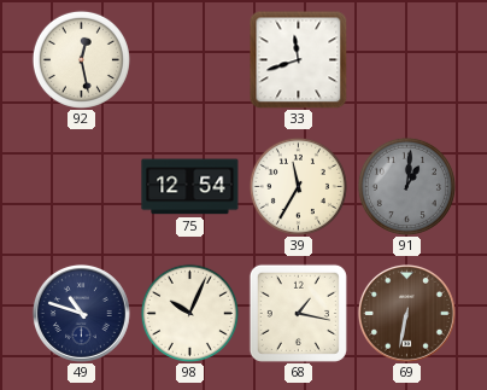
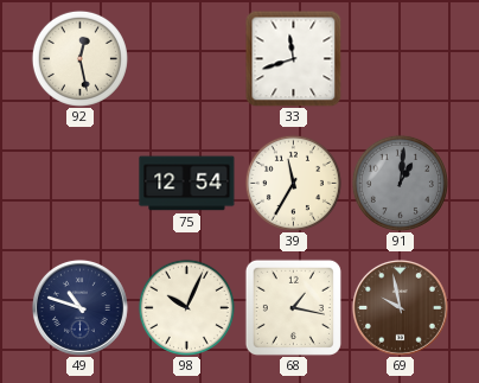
69: 6:32 -> 9:58 (400, 307)
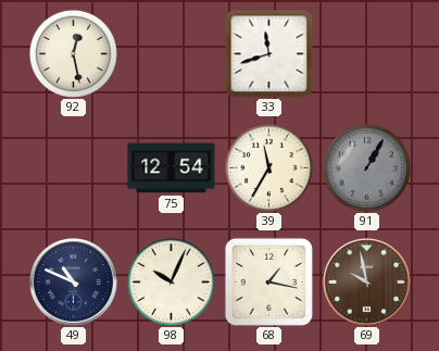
91: 1:01 -> 1:05 (366, 167)
49: 10:48 -> 10:49 (73, 281)
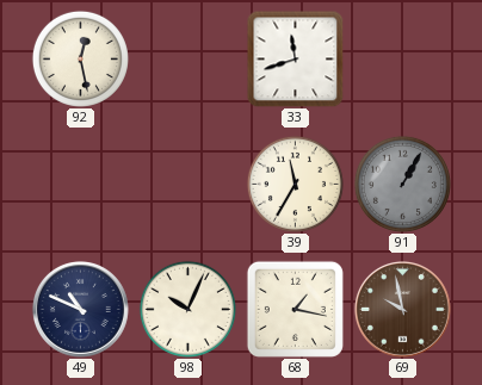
75: 12:54 -> none (172, 168)
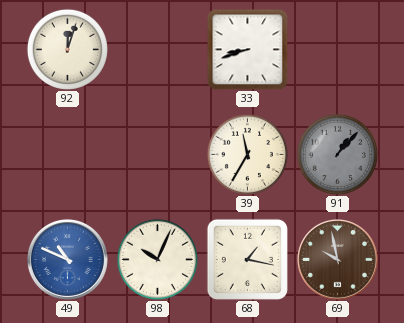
92: 12:28 -> 12:03 (67, 49)
33: 11:42 -> 8:42 (247, 49)
91: 1:05 -> 1:07 (337, 154)
49 dial: navy -> blue (67, 259)
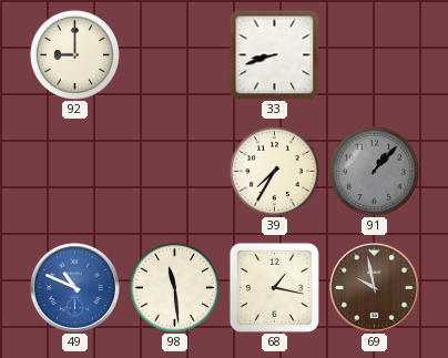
92: 12:03 -> 9:00 (74, 54)
39: 11:35 -> 7:35 (274, 171)
98: 10:04 -> 11:29 (174, 287)
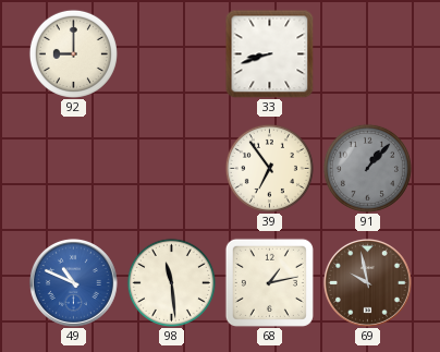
39: 7:35 -> 6:54 (269, 168)
68: 1:17 -> 1:13 (269, 282)
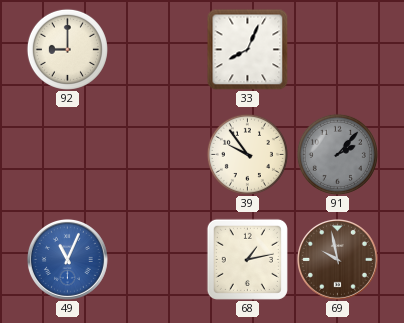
33: 8:42 -> 8:04 (247, 49)
39: 6:54 -> 9:54 (247, 154)
91: 1:07 -> 2:07 (337, 154)
49: 10:49 -> 11:04 (67, 259)
98: 11:29 -> none (171, 282)
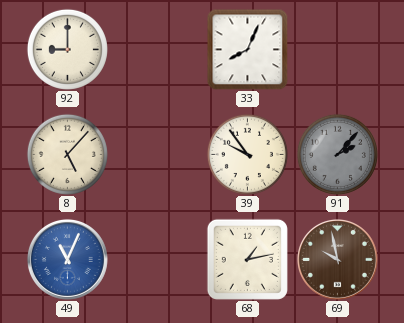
8: none -> 5:07 (67, 154)
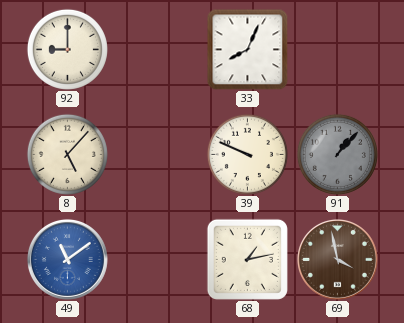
39: 9:54 -> 9:49 (247, 154)
91: 2:07 -> 1:07 (337, 154)
49: 11:04 -> 11:09 (67, 259)
69: 9:58 -> 3:58 (337, 259)
